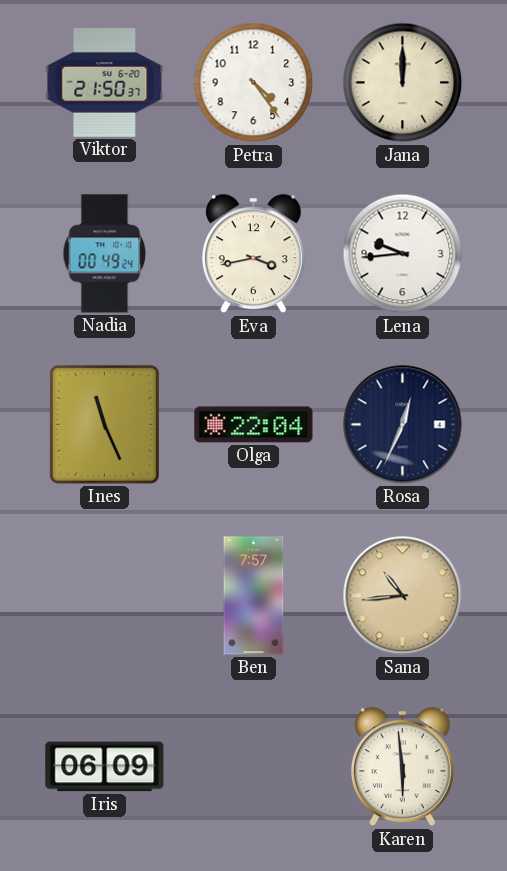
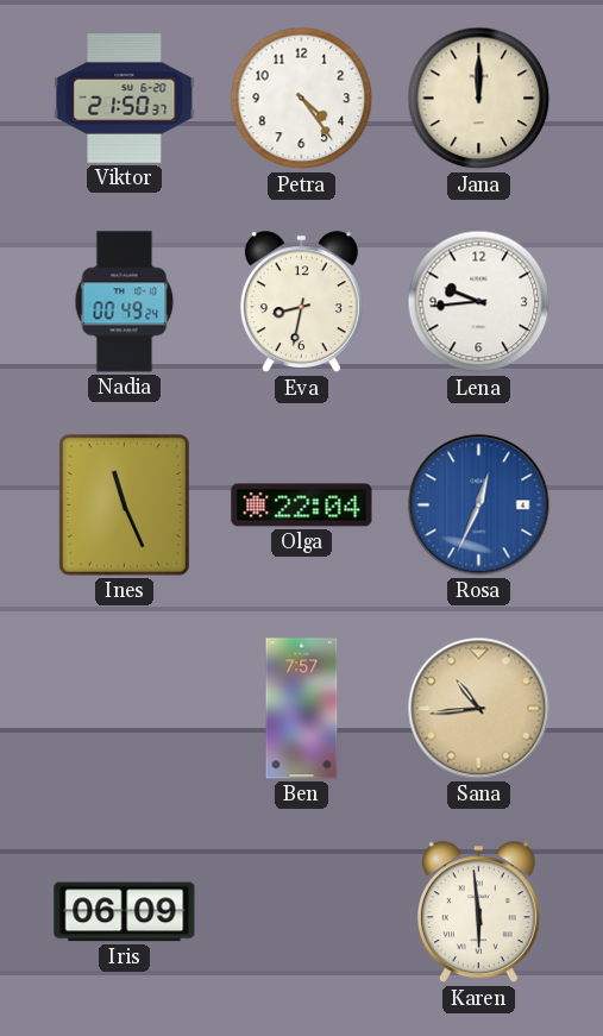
Eva: 3:43 -> 8:32 (301, 302)
Rosa dial: navy -> blue (479, 506)
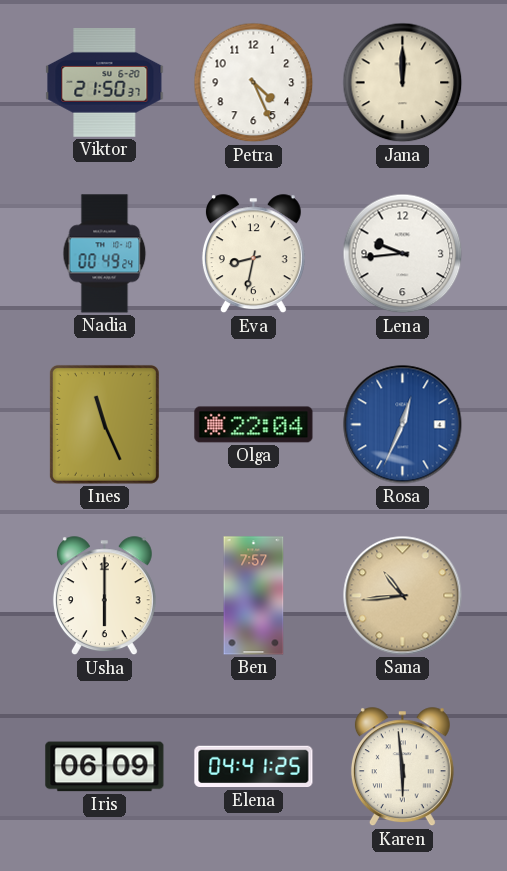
Petra: 4:24 -> 4:26 (254, 83)
Usha: none -> 6:00 (104, 596)
Elena: none -> 04:41 (254, 767)
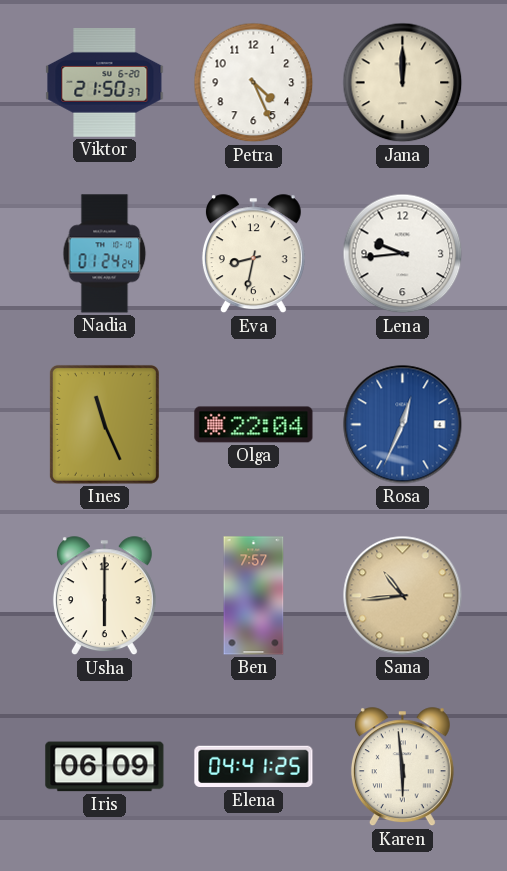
Nadia: 00:49 -> 01:24 (105, 254)
